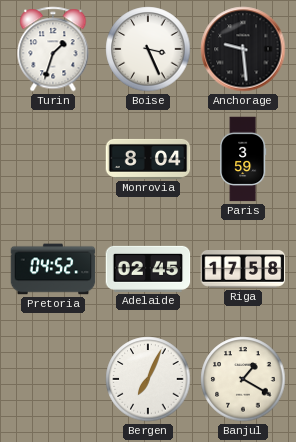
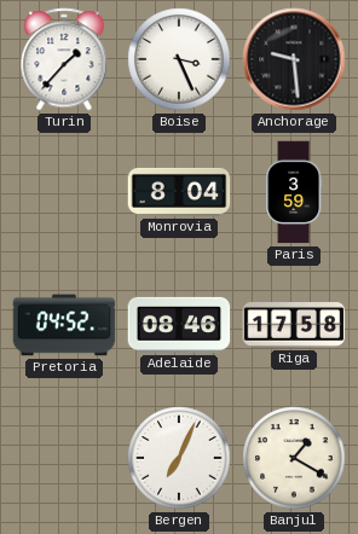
Turin: 1:33 -> 1:37 (64, 59)
Adelaide: 02:45 -> 08:46 (179, 325)
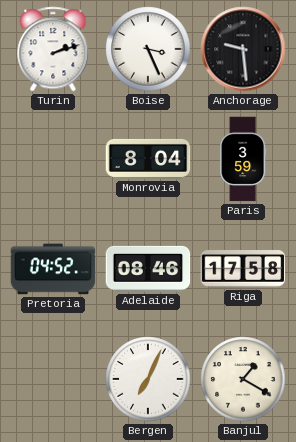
Turin: 1:37 -> 2:12 (53, 49)
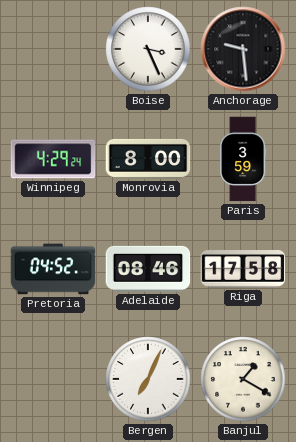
Turin: 2:12 -> none (53, 49)
Winnipeg: none -> 4:29 (53, 159)
Monrovia: 8:04 -> 8:00 (148, 159)
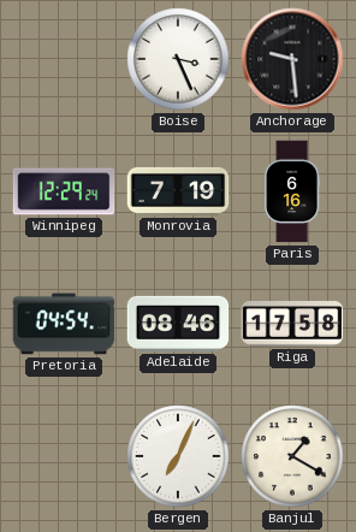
Winnipeg: 4:29 -> 12:29 (64, 191)
Monrovia: 8:00 -> 7:19 (178, 191)
Paris: 3:59 -> 6:16 (292, 191)
Pretoria: 04:52 -> 04:54 (64, 324)
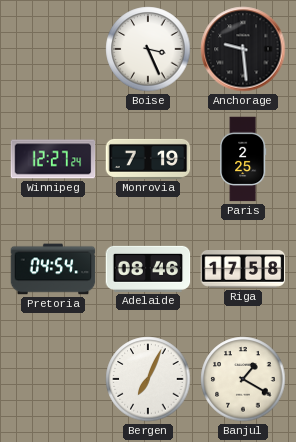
Winnipeg: 12:29 -> 12:27 (53, 159)
Paris: 6:16 -> 2:25 (243, 159)
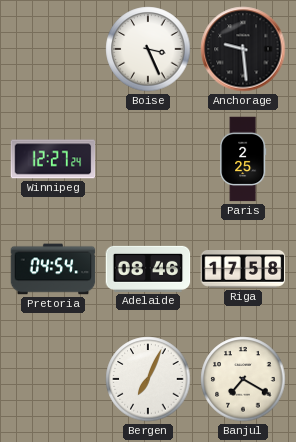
Monrovia: 7:19 -> none (148, 159)
Banjul: 1:20 -> 7:20 (243, 379)
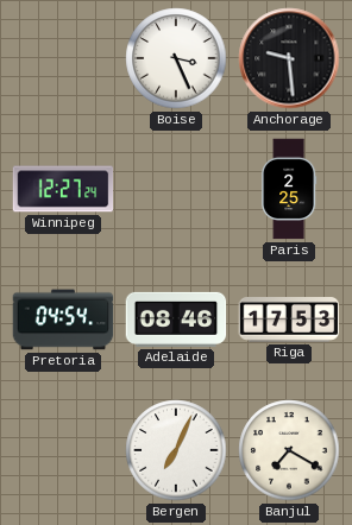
Riga: 17:58 -> 17:53 (289, 321)
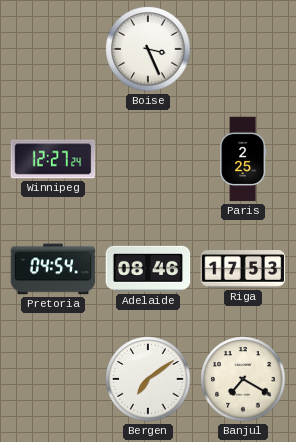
Anchorage: 9:29 -> none (289, 58)
Bergen: 7:04 -> 7:09 (148, 379)
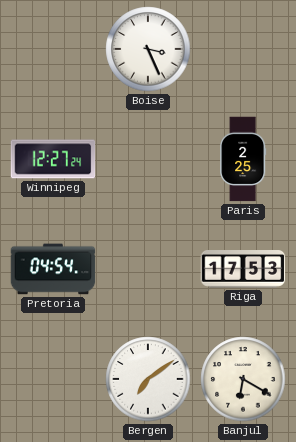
Adelaide: 08:46 -> none (148, 269)
Banjul: 7:20 -> 6:20 (243, 379)
